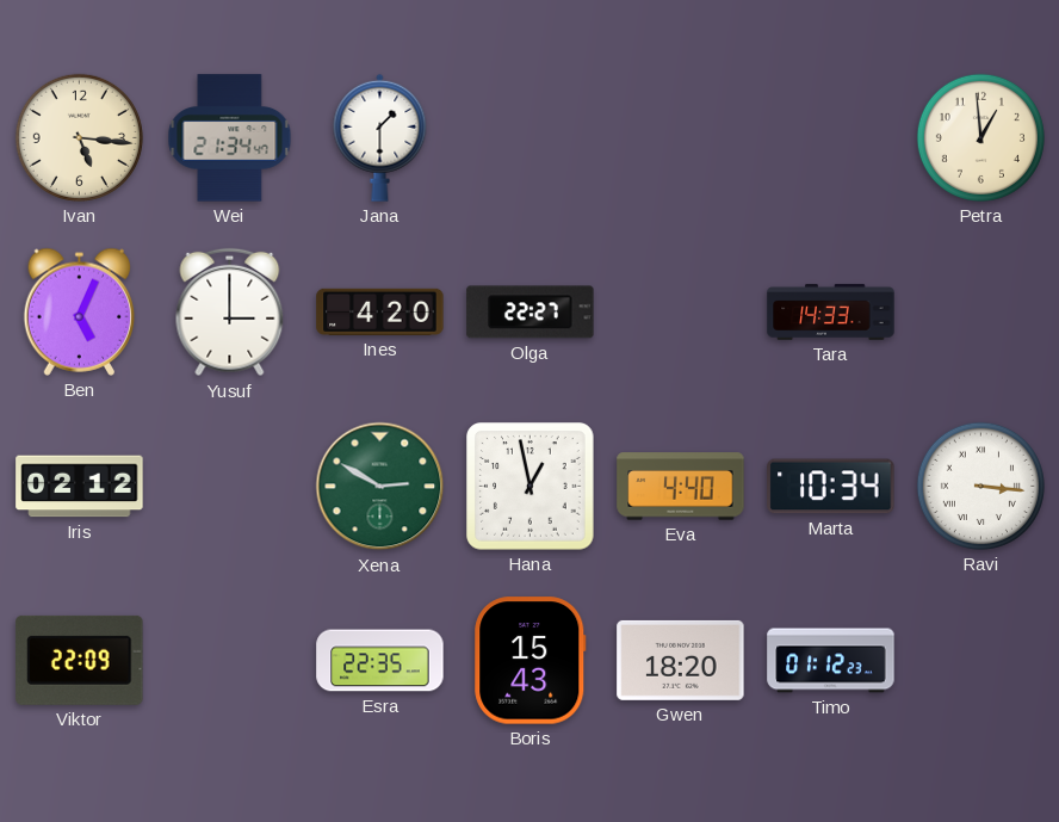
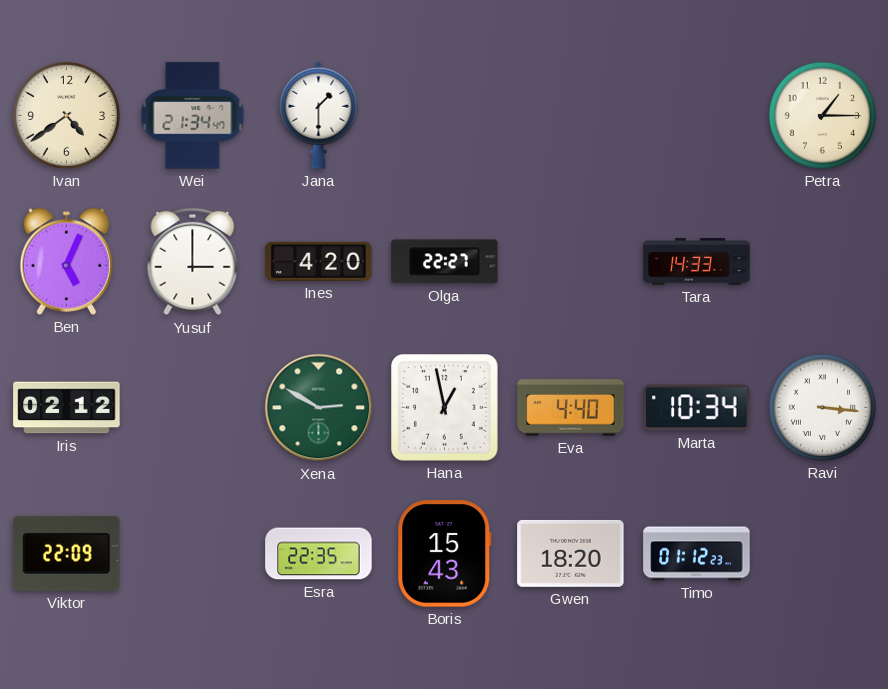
Ivan: 5:16 -> 4:39 (66, 115)
Petra: 12:59 -> 1:15 (822, 115)
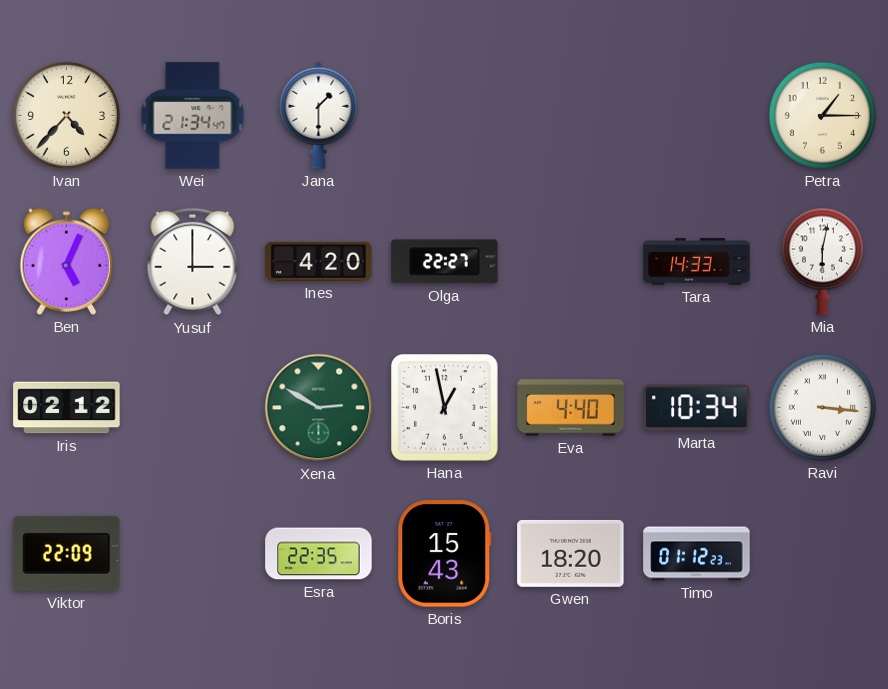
Ivan: 4:39 -> 4:37 (66, 115)
Mia: none -> 6:02 (822, 261)
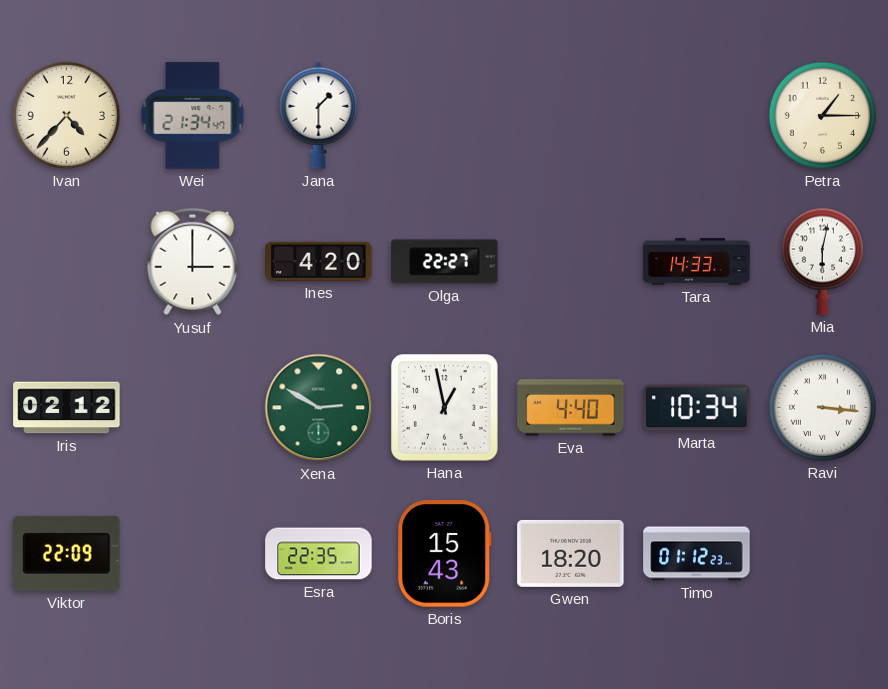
Ben: 5:04 -> none (67, 261)
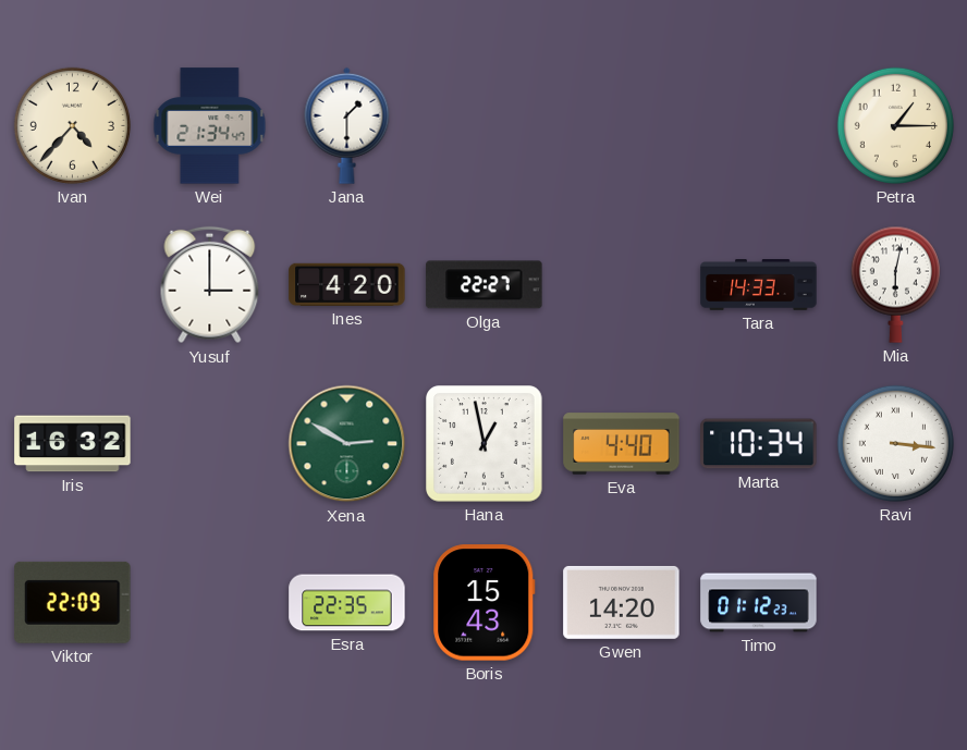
Iris: 02:12 -> 16:32 (73, 444)
Gwen: 18:20 -> 14:20 (622, 602)
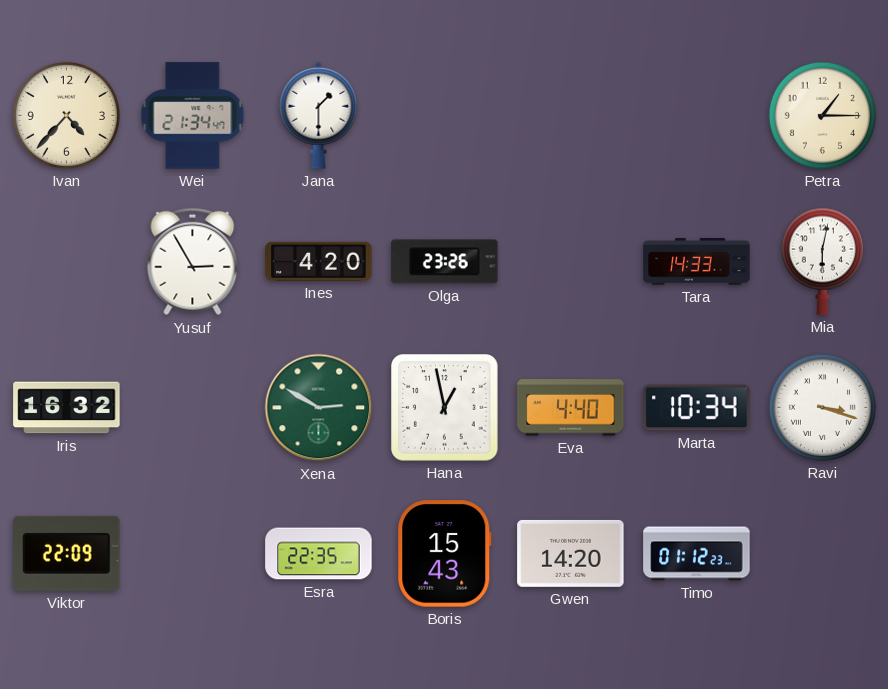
Yusuf: 3:00 -> 2:55 (193, 262)
Olga: 22:27 -> 23:26 (445, 262)
Ravi: 3:16 -> 3:18 (822, 407)
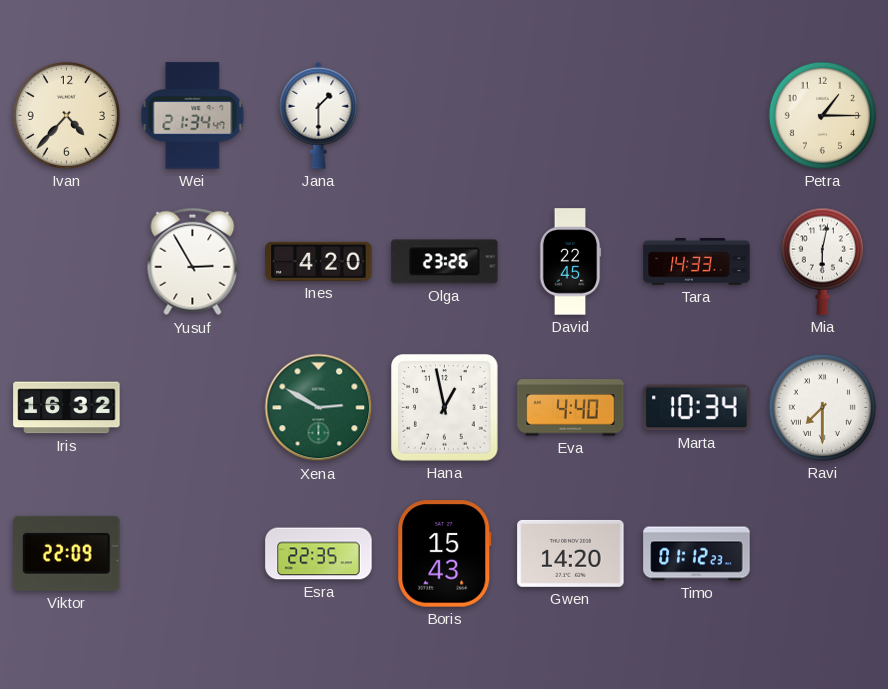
David: none -> 22:45 (570, 262)
Ravi: 3:18 -> 7:30 (822, 407)
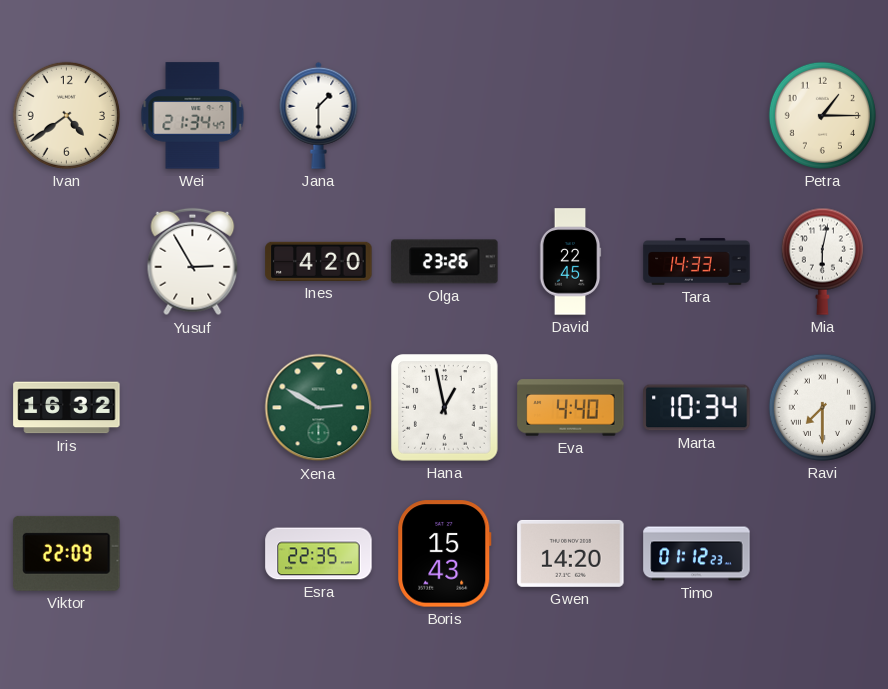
Ivan: 4:37 -> 4:39 (66, 115)
